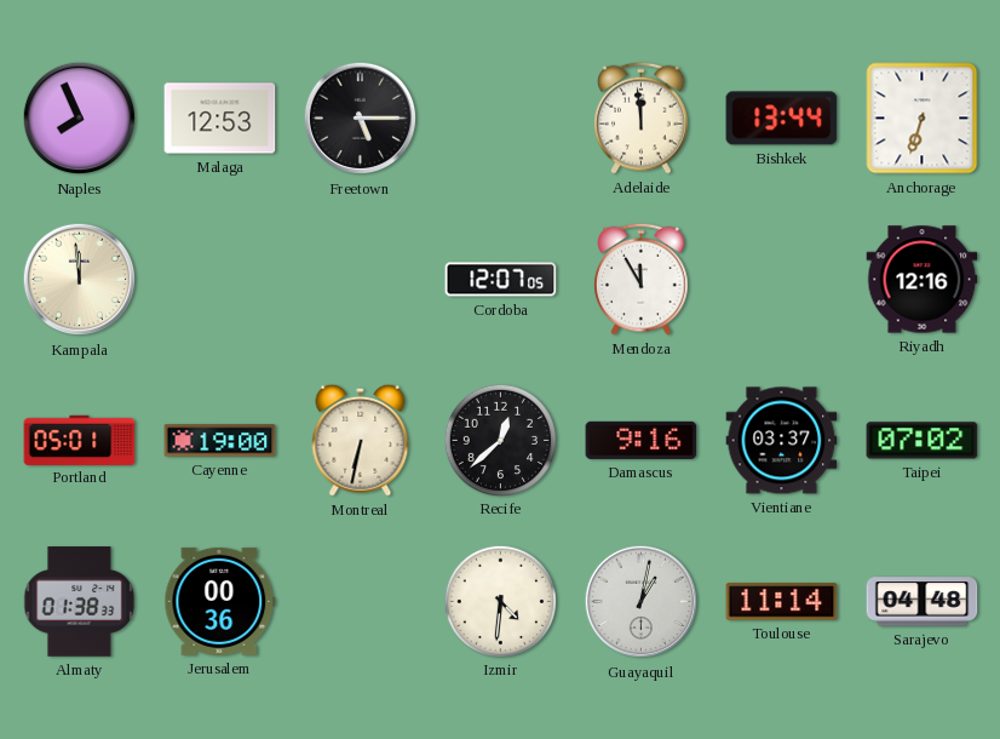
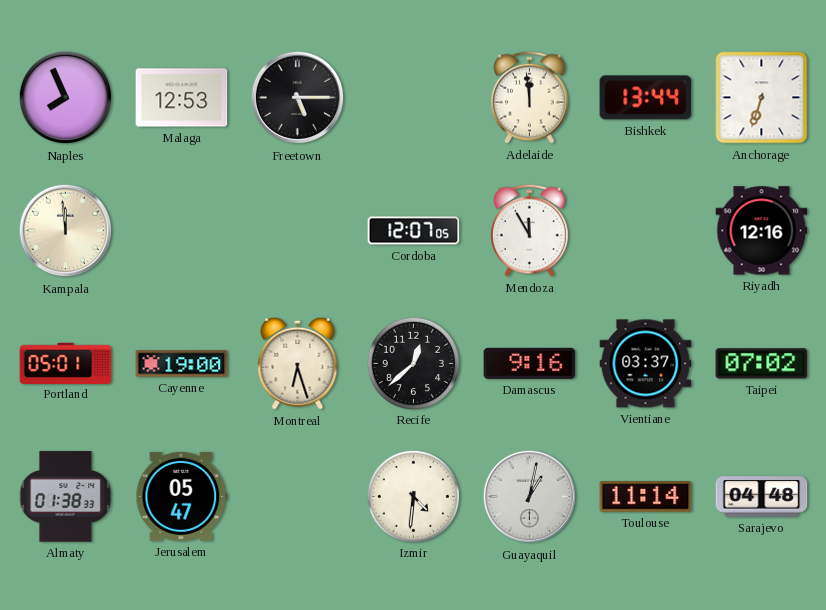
Montreal: 6:32 -> 6:27 (298, 363)
Jerusalem: 00:36 -> 05:47 (182, 496)
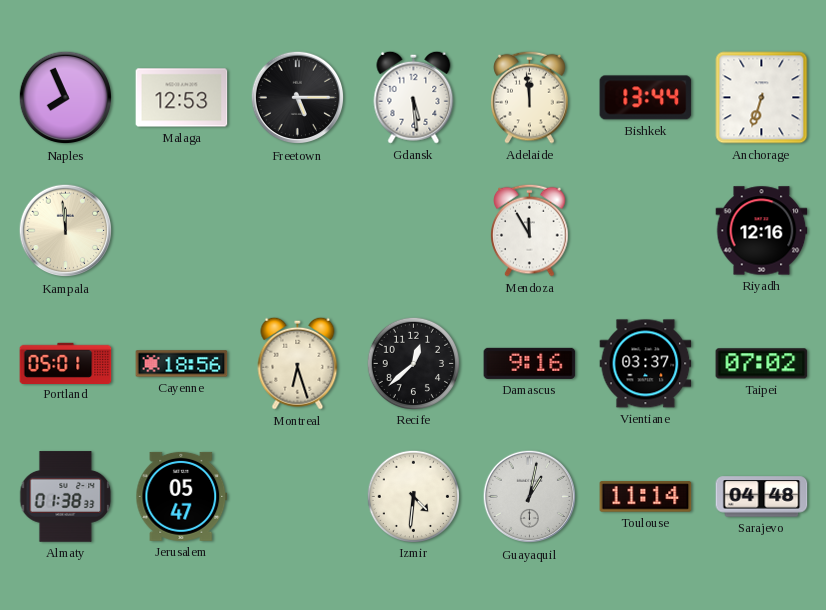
Gdansk: none -> 5:29 (414, 97)
Cordoba: 12:07 -> none (414, 231)
Cayenne: 19:00 -> 18:56 (182, 364)
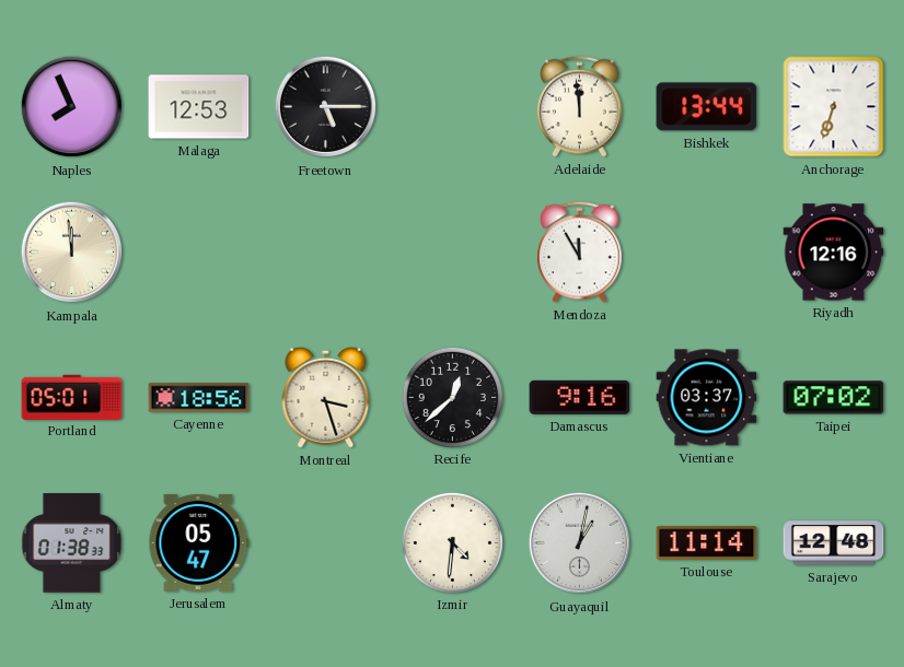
Gdansk: 5:29 -> none (414, 97)
Montreal: 6:27 -> 3:27 (326, 397)
Sarajevo: 04:48 -> 12:48 (834, 543)
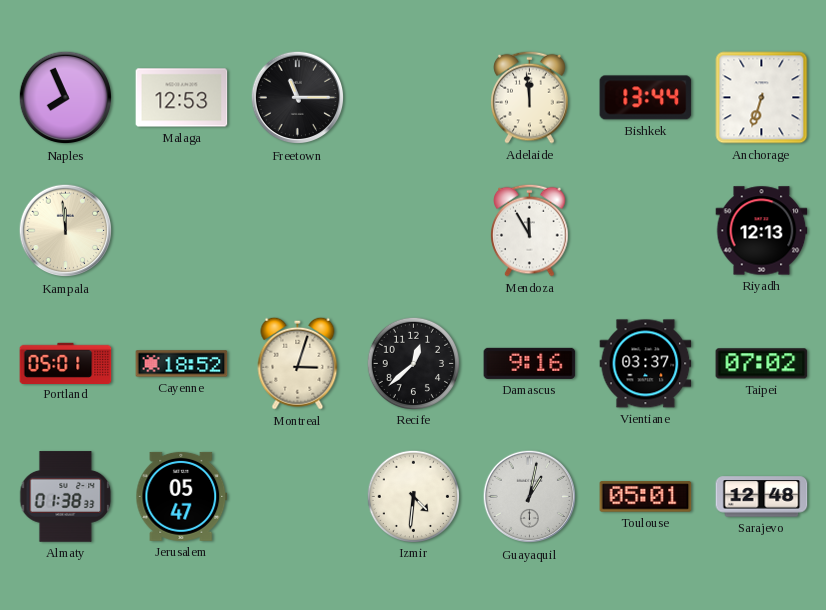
Freetown: 5:15 -> 11:15 (298, 98)
Riyadh: 12:16 -> 12:13 (762, 231)
Cayenne: 18:56 -> 18:52 (182, 364)
Montreal: 3:27 -> 3:03 (298, 363)
Toulouse: 11:14 -> 05:01 (646, 497)
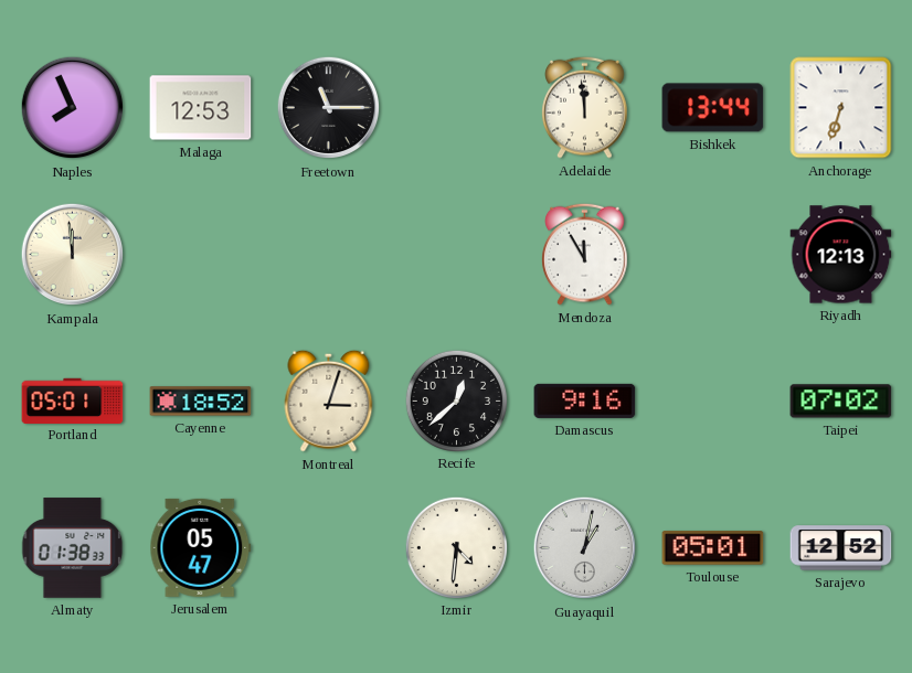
Vientiane: 03:37 -> none (646, 364)
Sarajevo: 12:48 -> 12:52 (841, 548)
